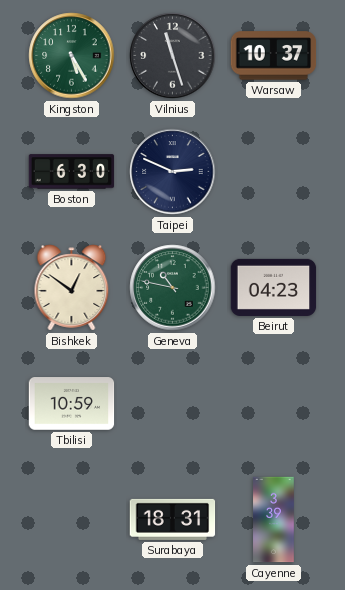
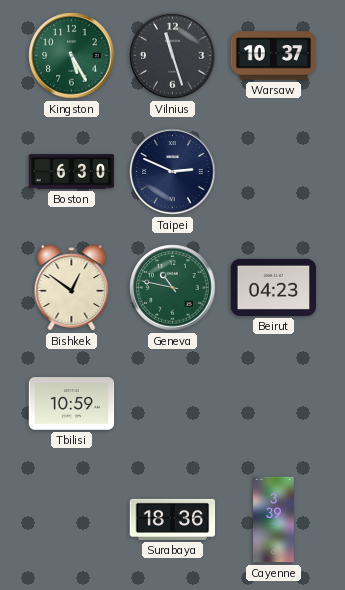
Surabaya: 18:31 -> 18:36 (173, 519)
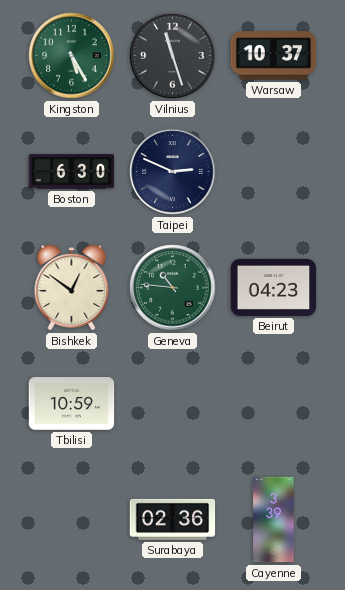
Geneva: 10:47 -> 10:46 (173, 288)
Surabaya: 18:36 -> 02:36 (173, 519)
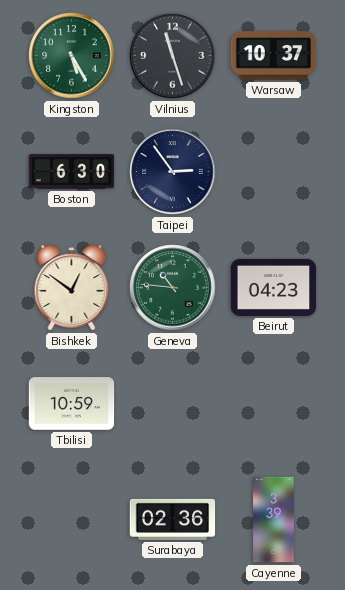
Taipei: 2:49 -> 2:54 (173, 172)
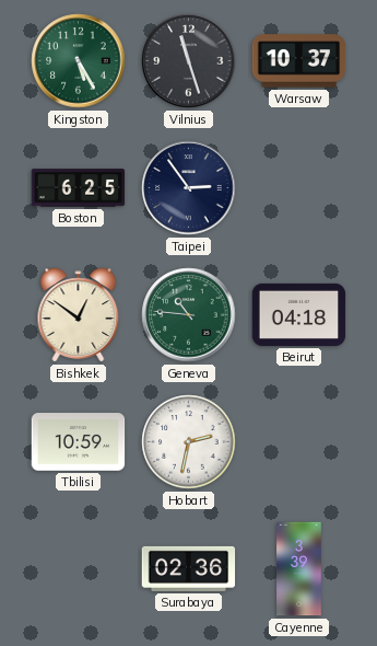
Boston: 6:30 -> 6:25 (79, 188)
Beirut: 04:23 -> 04:18 (299, 314)
Hobart: none -> 2:32 (189, 442)
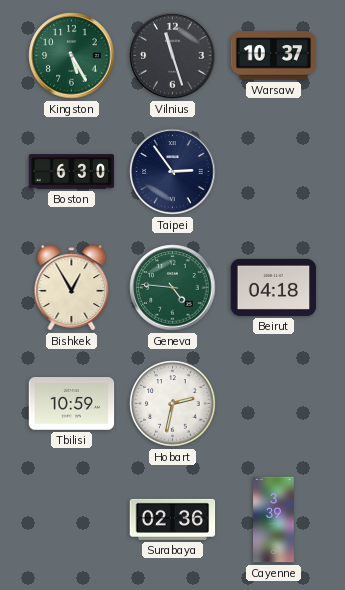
Boston: 6:25 -> 6:30 (72, 172)
Bishkek: 12:51 -> 12:55 (72, 288)
Geneva: 10:46 -> 4:46 (173, 288)
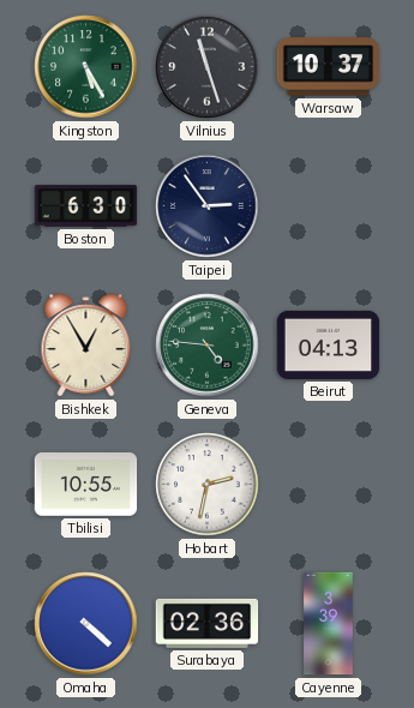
Beirut: 04:18 -> 04:13 (329, 344)
Tbilisi: 10:59 -> 10:55 (86, 485)
Omaha: none -> 4:22 (86, 624)
